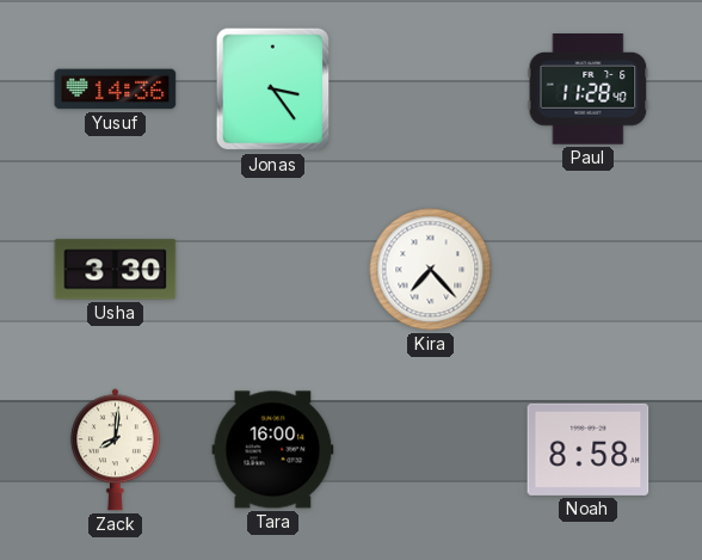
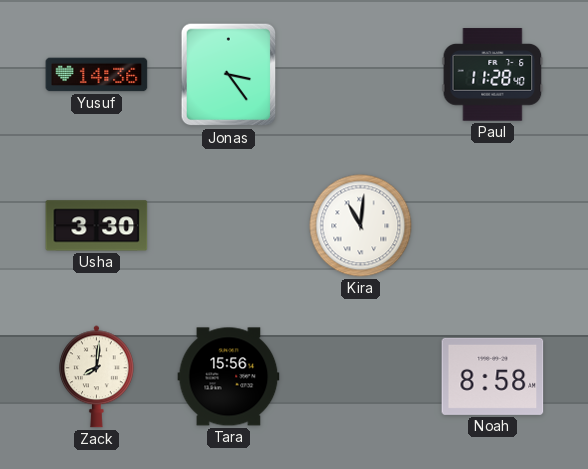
Kira: 7:23 -> 11:01 (361, 226)
Tara: 16:00 -> 15:56 (229, 377)
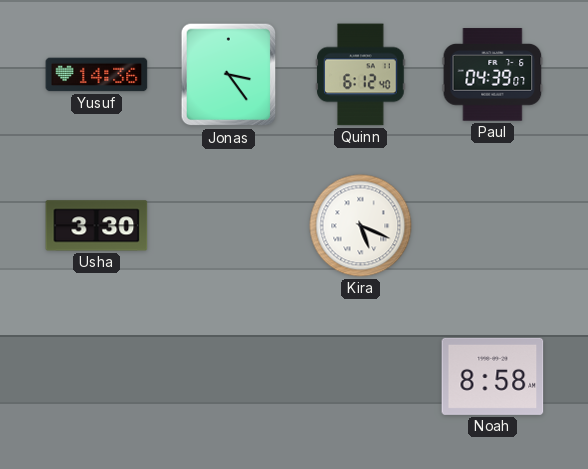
Quinn: none -> 6:12 (361, 75)
Paul: 11:28 -> 04:39 (493, 75)
Kira: 11:01 -> 5:19 (361, 226)
Zack: 8:01 -> none (96, 377)
Tara: 15:56 -> none (229, 377)
